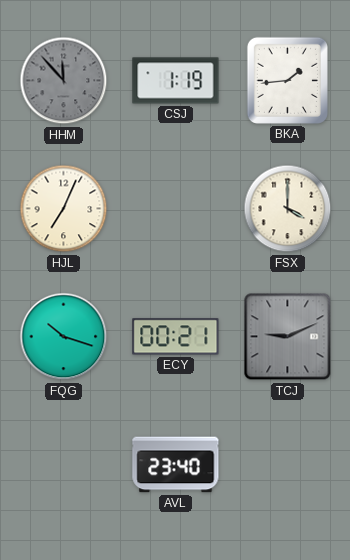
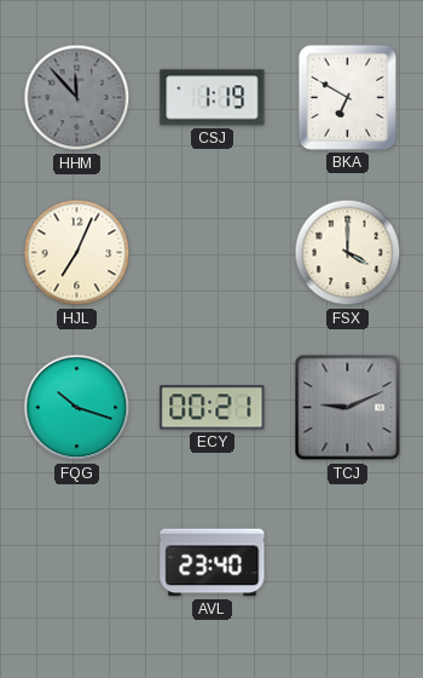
BKA: 1:44 -> 6:50 (347, 97)
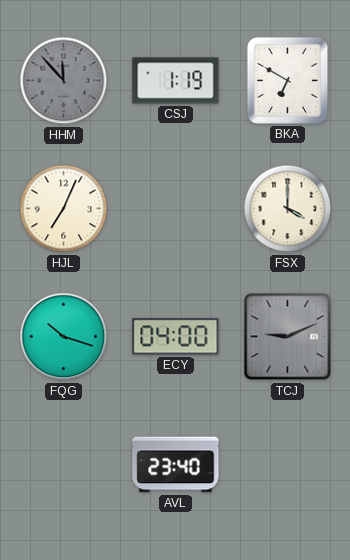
ECY: 00:21 -> 04:00 (176, 337)
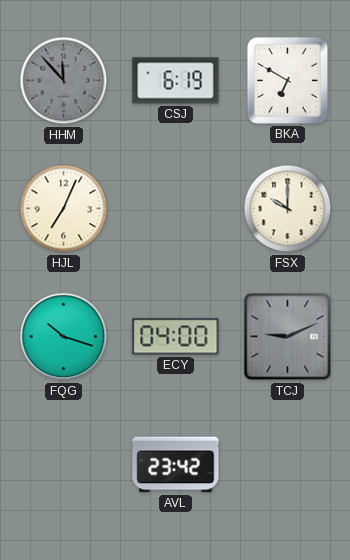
CSJ: 1:19 -> 6:19 (176, 81)
FSX: 4:00 -> 10:00 (288, 209)
AVL: 23:40 -> 23:42 (176, 465)
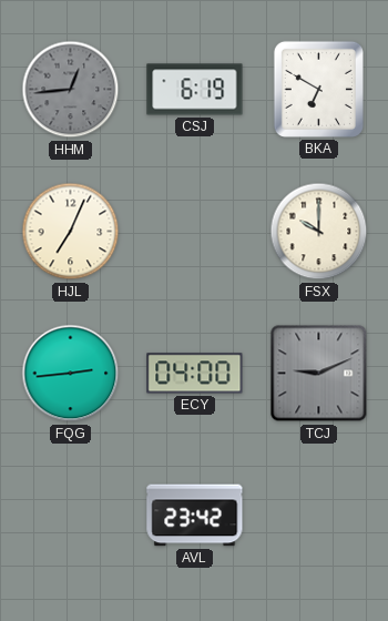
HHM: 11:53 -> 12:44 (71, 90)
FQG: 10:18 -> 2:44 (71, 374)
